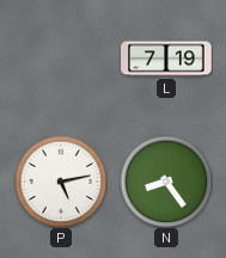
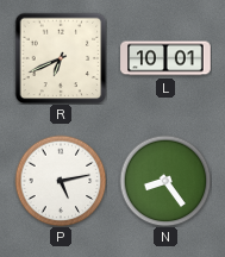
R: none -> 6:41 (61, 58)
L: 7:19 -> 10:01 (165, 58)
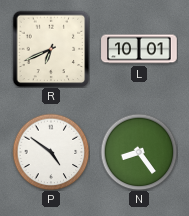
P: 5:13 -> 4:51 (51, 152)
